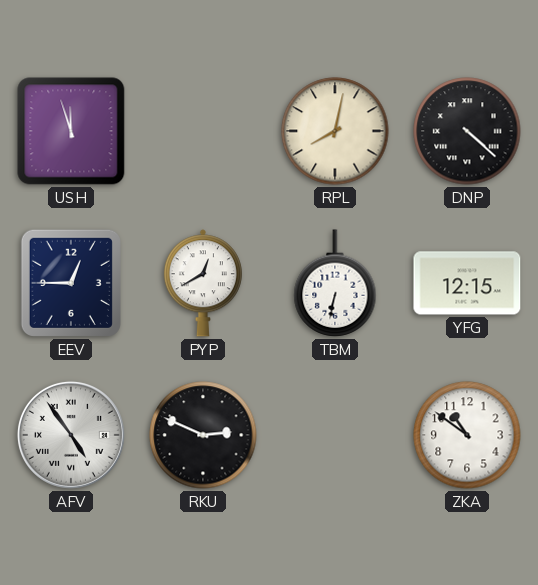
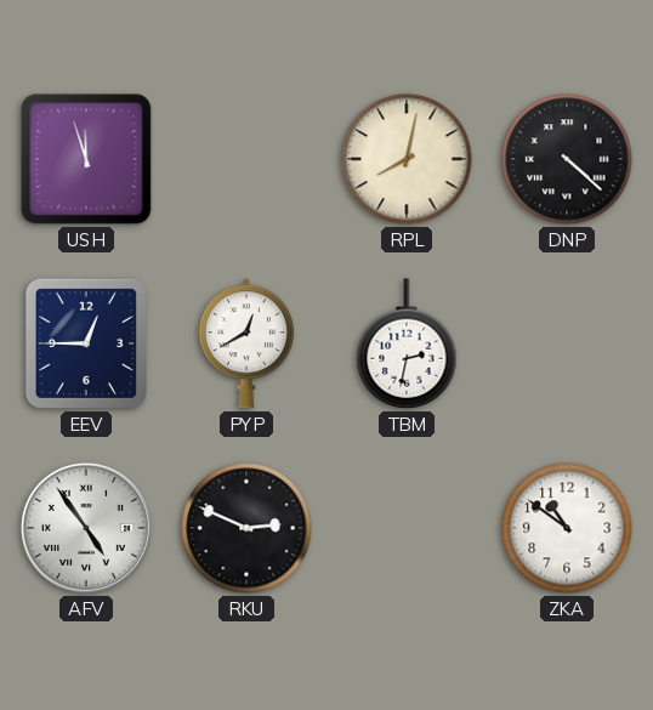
TBM: 6:32 -> 2:32 (407, 343)
YFG: 12:15 -> none (467, 283)
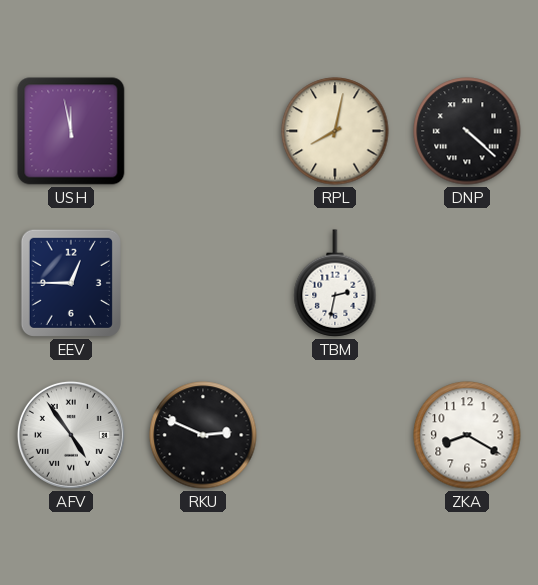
USH: 11:57 -> 11:58 (71, 131)
PYP: 12:40 -> none (246, 343)
ZKA: 10:51 -> 8:20 (467, 435)
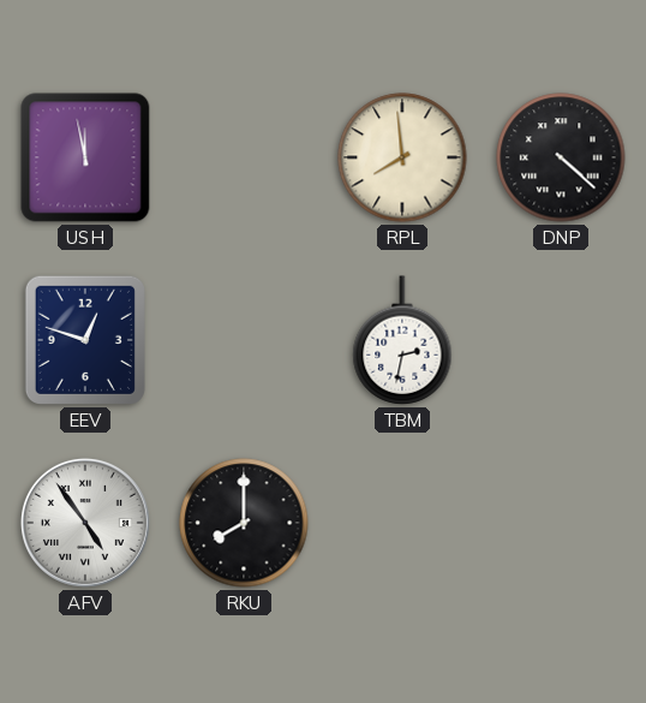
RPL: 8:02 -> 7:59 (402, 157)
EEV: 12:45 -> 12:48 (85, 340)
RKU: 2:49 -> 8:00 (244, 523)
ZKA: 8:20 -> none (467, 435)
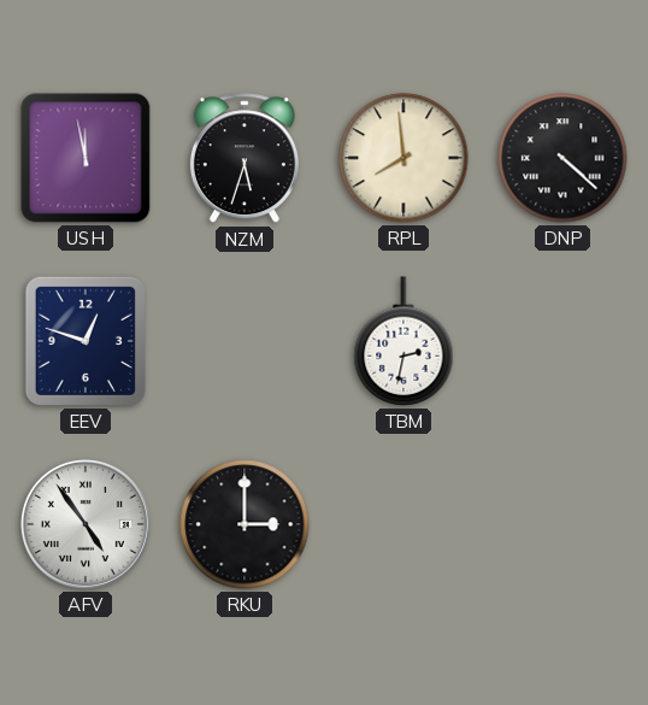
NZM: none -> 5:33 (245, 159)
RKU: 8:00 -> 3:00 (245, 524)
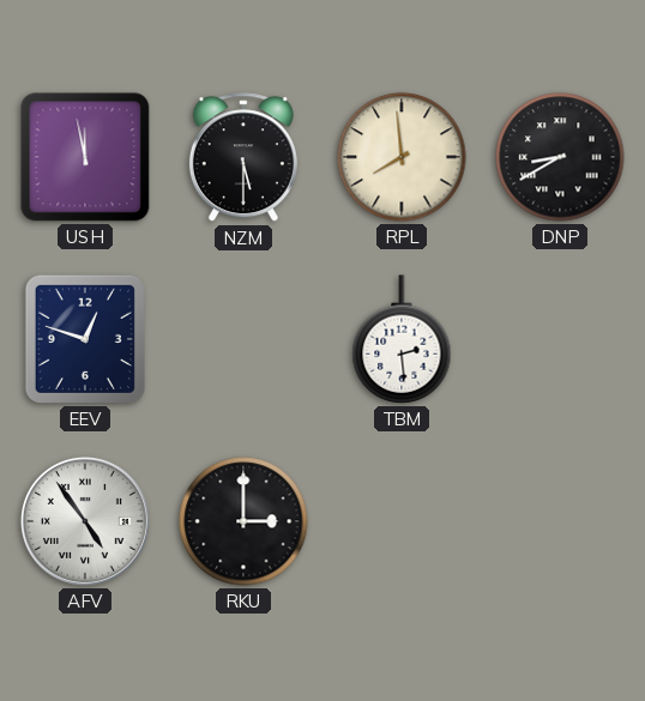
NZM: 5:33 -> 5:30 (243, 158)
DNP: 4:22 -> 8:40 (560, 157)
TBM: 2:32 -> 2:29 (402, 339)
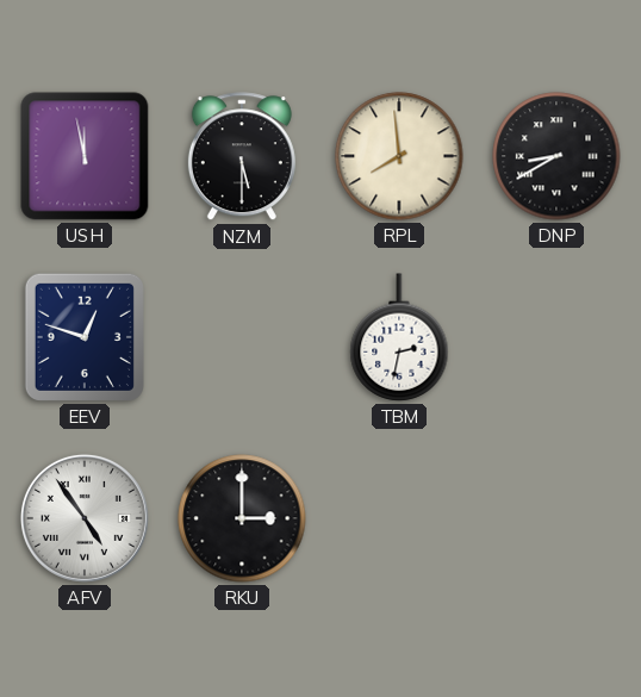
TBM: 2:29 -> 2:32 (399, 337)
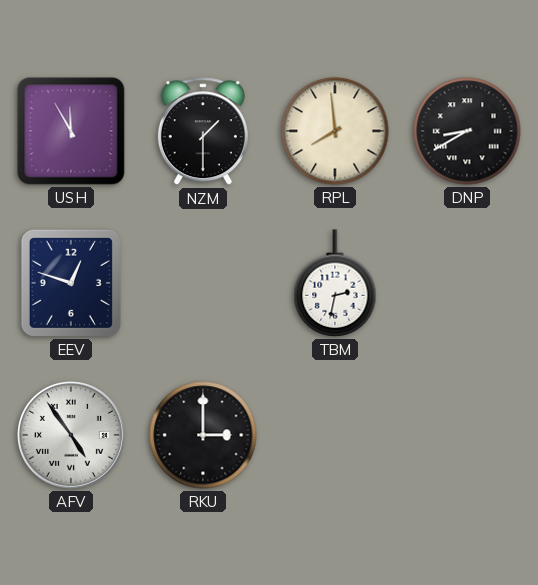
USH: 11:58 -> 11:55 (71, 131)
NZM: 5:30 -> 1:30 (203, 132)
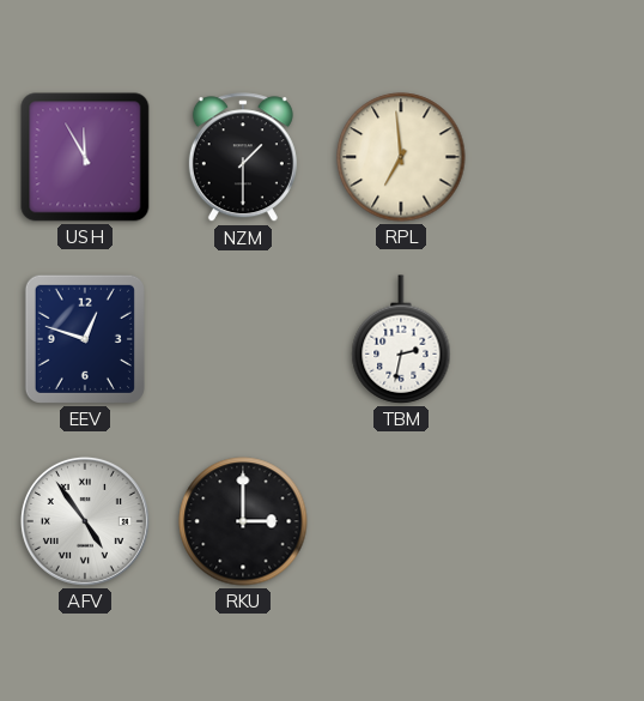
RPL: 7:59 -> 6:59 (401, 157)
DNP: 8:40 -> none (467, 131)
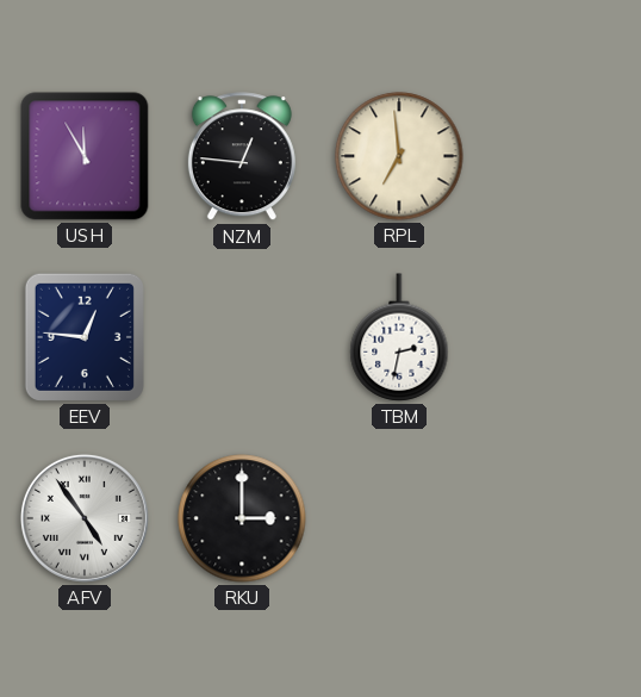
NZM: 1:30 -> 12:46 (242, 157)
EEV: 12:48 -> 12:46 (85, 337)
